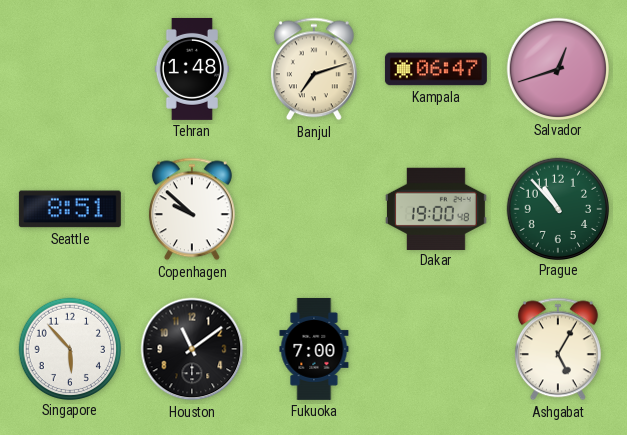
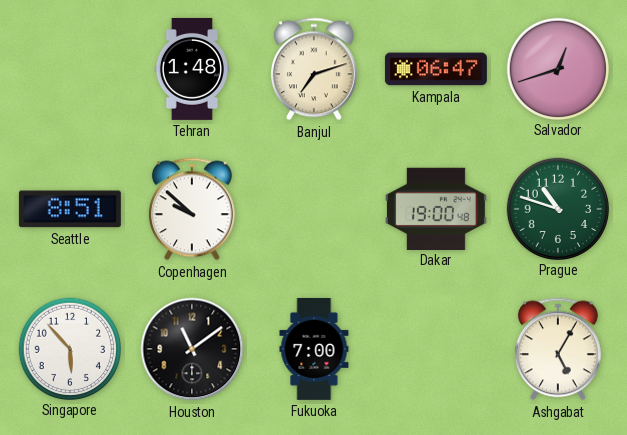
Prague: 10:53 -> 10:48 (557, 208)
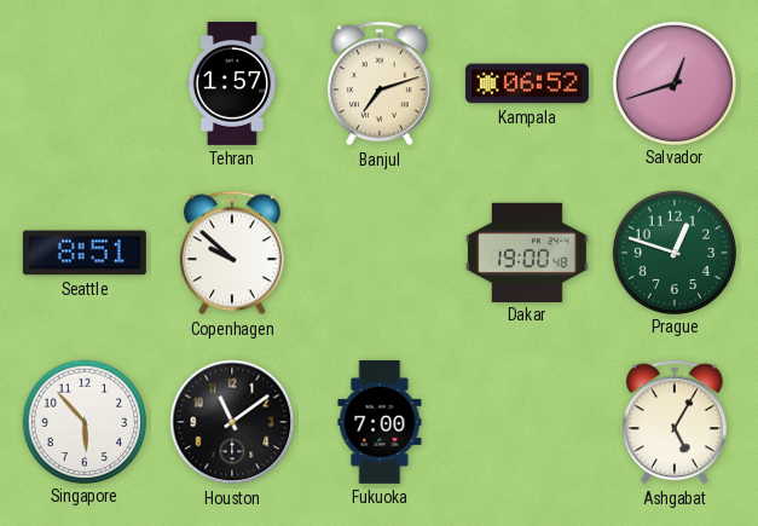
Tehran: 1:48 -> 1:57 (232, 83)
Kampala: 06:47 -> 06:52 (527, 83)
Prague: 10:48 -> 12:48 (673, 252)
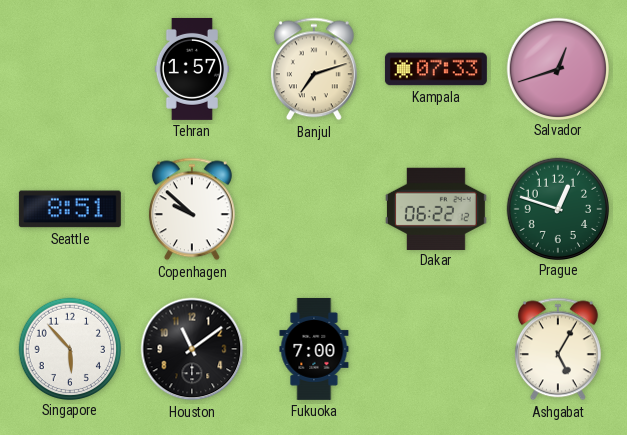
Kampala: 06:52 -> 07:33 (436, 69)
Dakar: 19:00 -> 06:22 (436, 208)
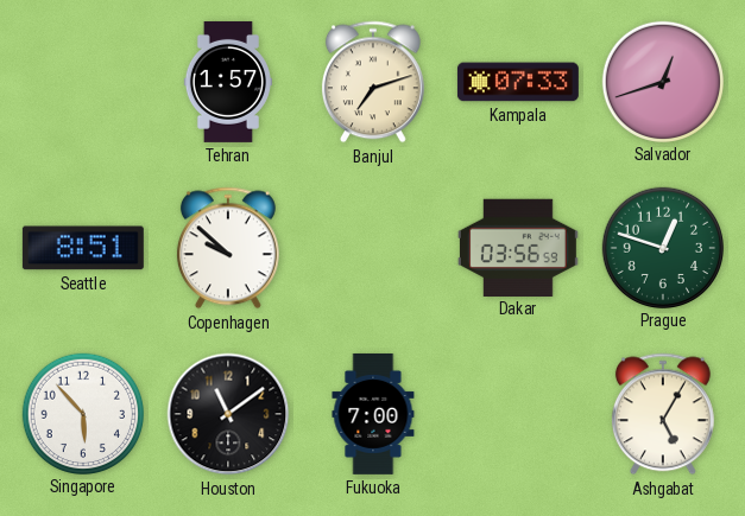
Dakar: 06:22 -> 03:56 (518, 247)
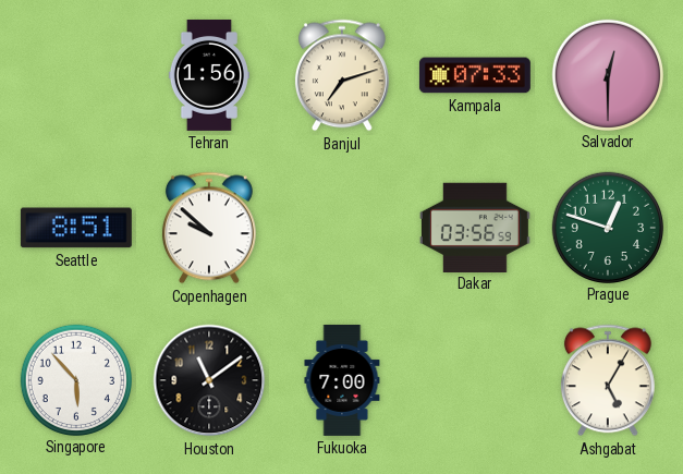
Tehran: 1:57 -> 1:56 (209, 75)
Salvador: 12:42 -> 12:30 (607, 74)
